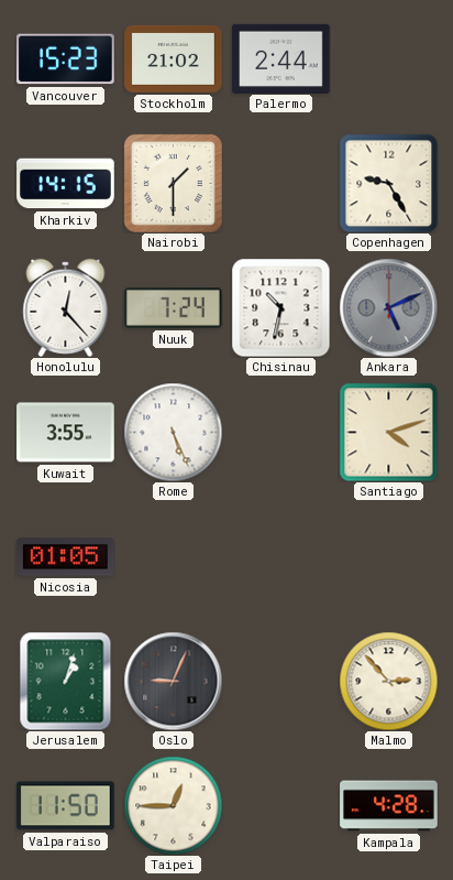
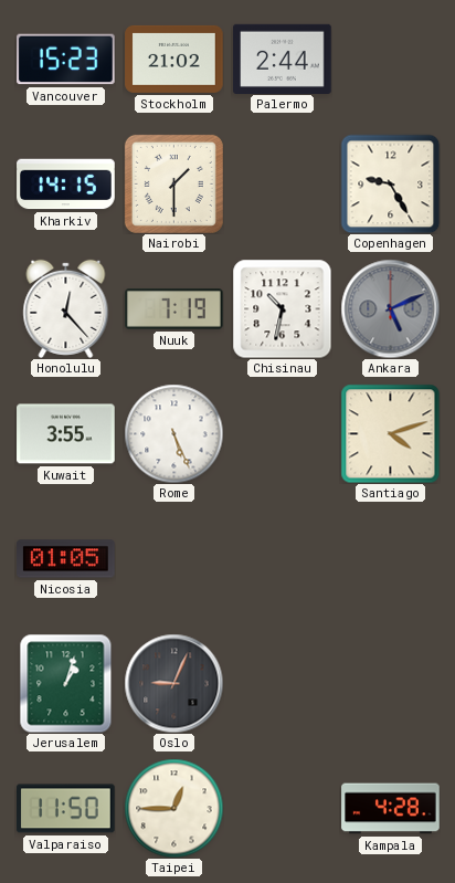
Nuuk: 7:24 -> 7:19 (174, 309)
Malmo: 2:53 -> none (388, 681)
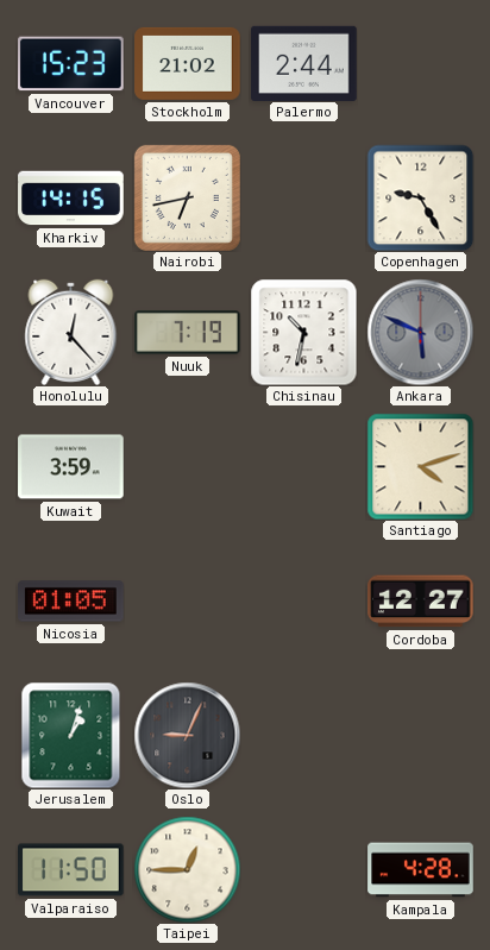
Nairobi: 1:30 -> 6:43 (187, 197)
Ankara: 5:11 -> 5:49 (420, 332)
Kuwait: 3:55 -> 3:59 (71, 467)
Rome: 5:26 -> none (173, 433)
Cordoba: none -> 12:27 (421, 602)
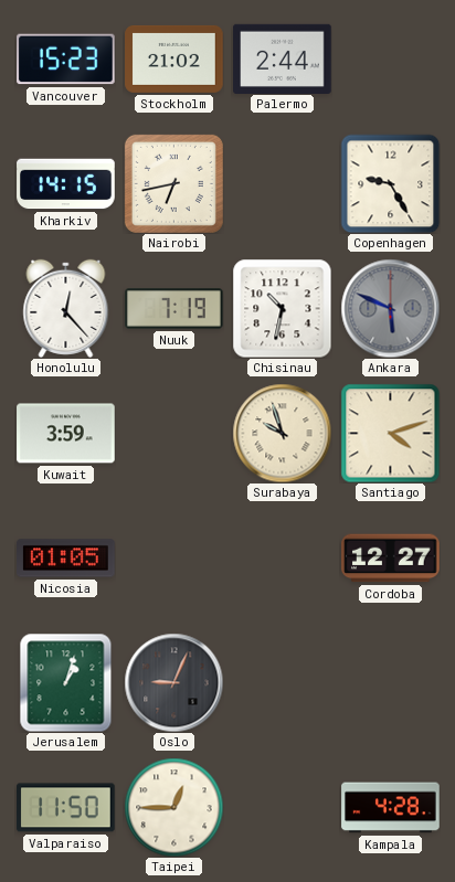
Surabaya: none -> 9:57 (282, 433)
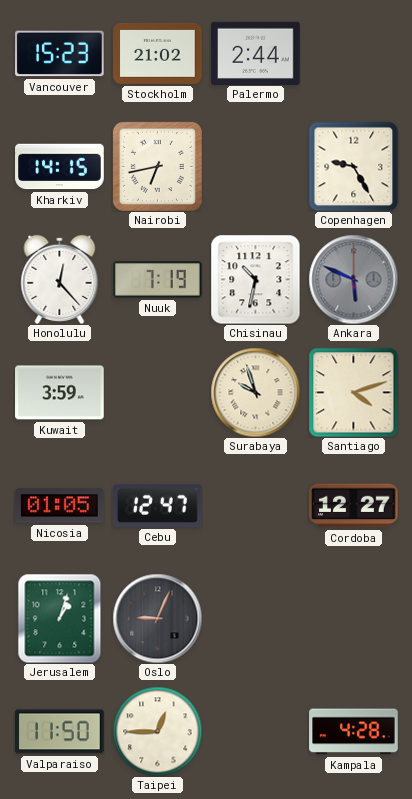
Cebu: none -> 12:47 (158, 505)
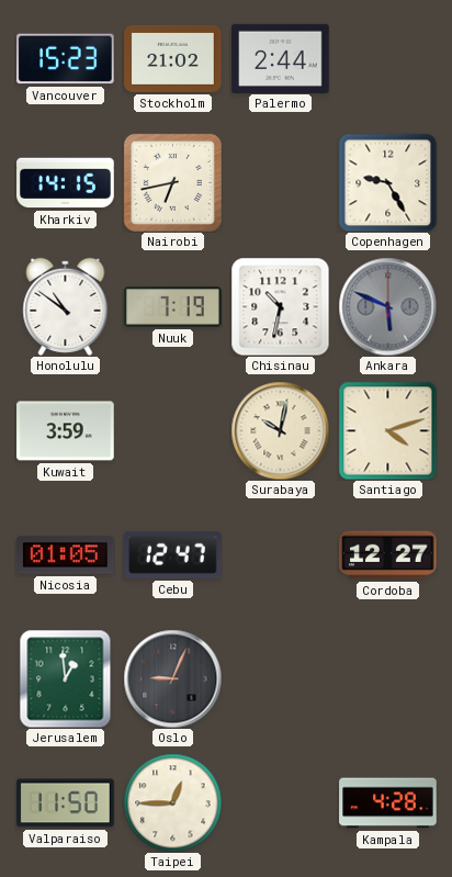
Honolulu: 12:23 -> 10:51 (66, 306)
Surabaya: 9:57 -> 10:02 (280, 430)
Jerusalem: 1:03 -> 12:59 (66, 678)
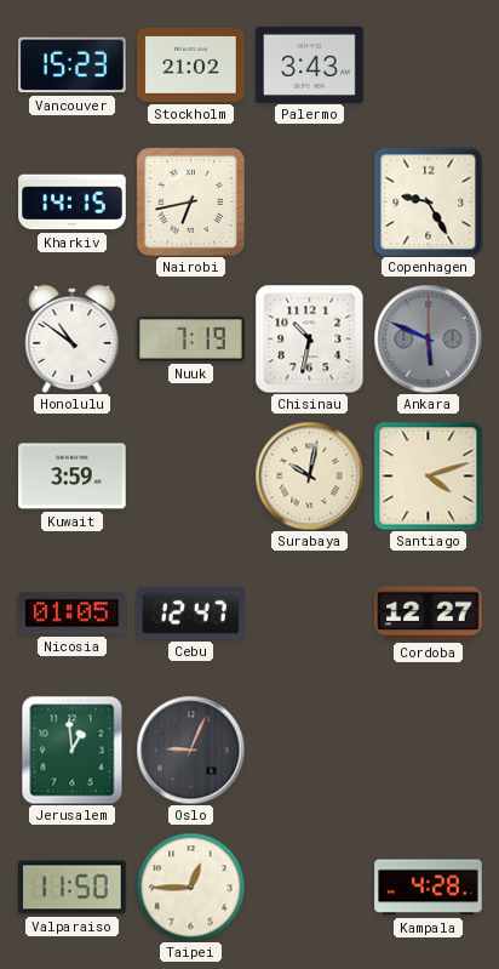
Palermo: 2:44 -> 3:43 (310, 64)
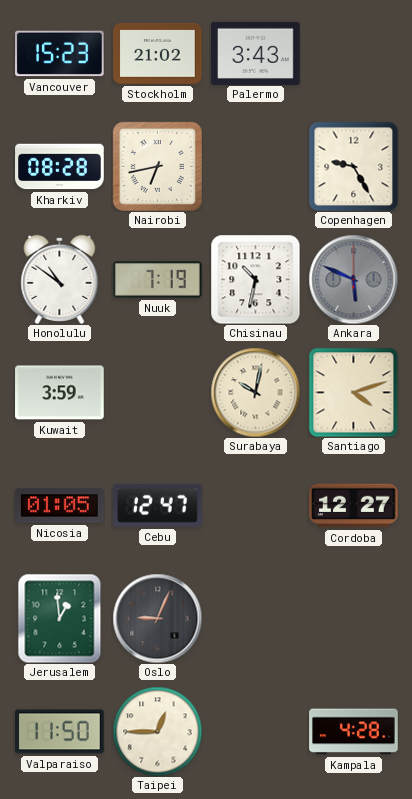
Kharkiv: 14:15 -> 08:28 (60, 167)
